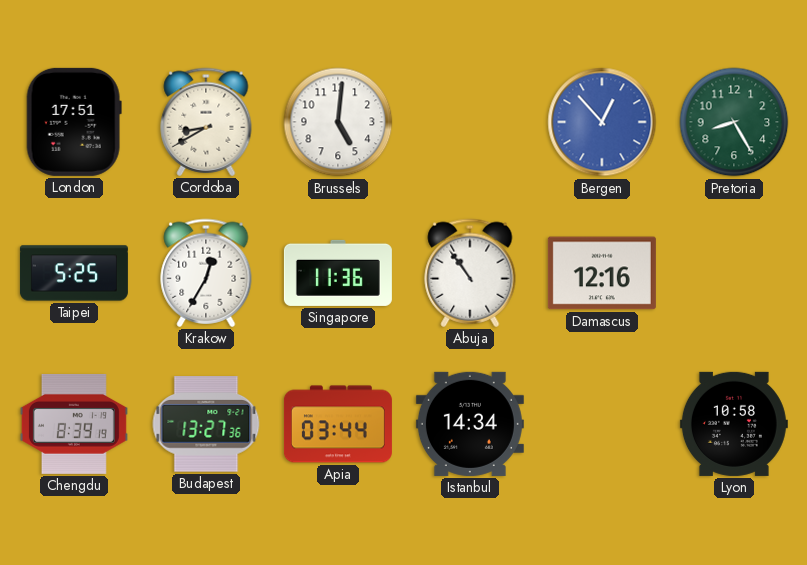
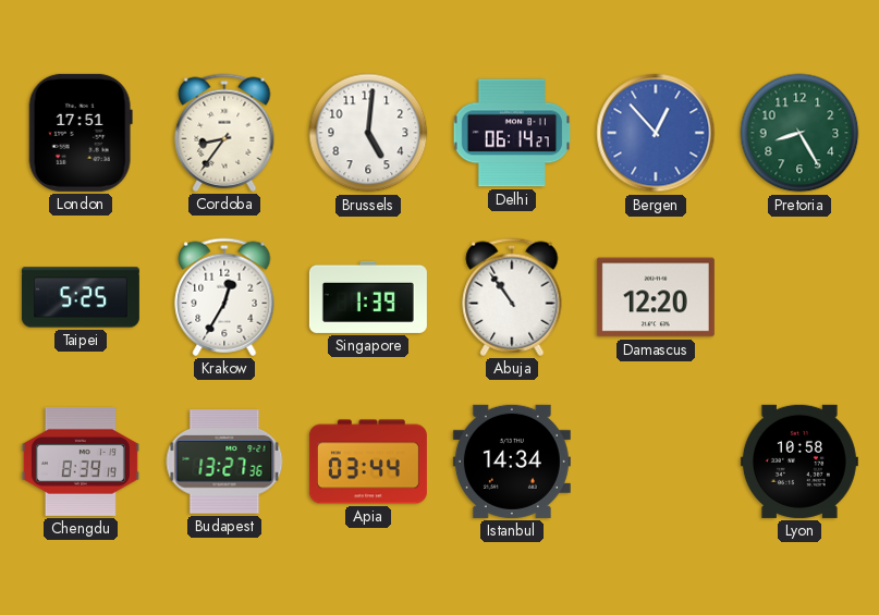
Cordoba: 8:40 -> 8:36 (224, 133)
Delhi: none -> 06:14 (512, 133)
Singapore: 11:36 -> 1:39 (368, 297)
Damascus: 12:16 -> 12:20 (656, 297)
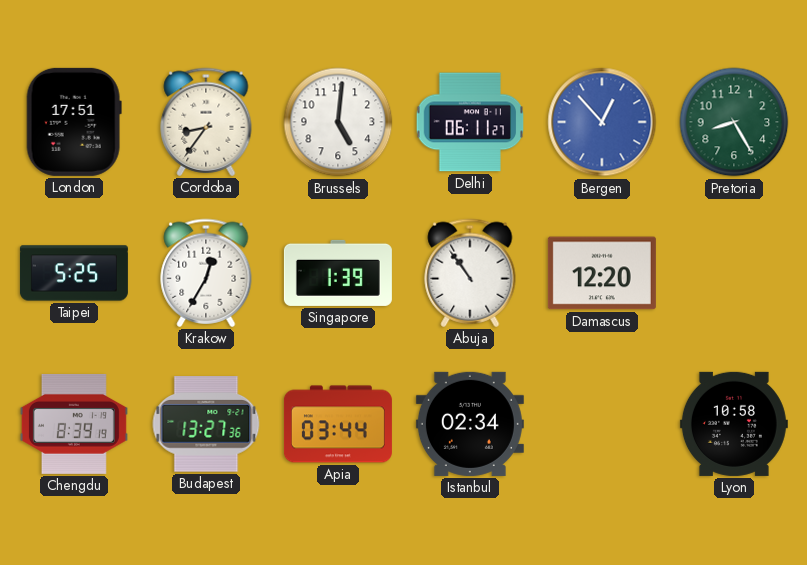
Delhi: 06:14 -> 06:11 (470, 122)
Istanbul: 14:34 -> 02:34 (470, 424)
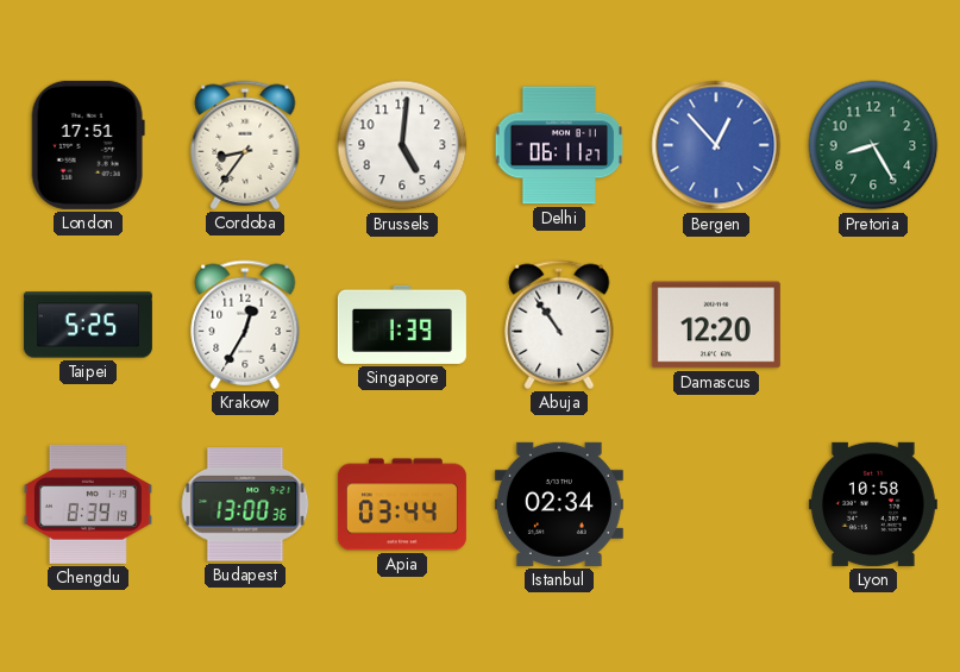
Budapest: 13:27 -> 13:00 (245, 504)
